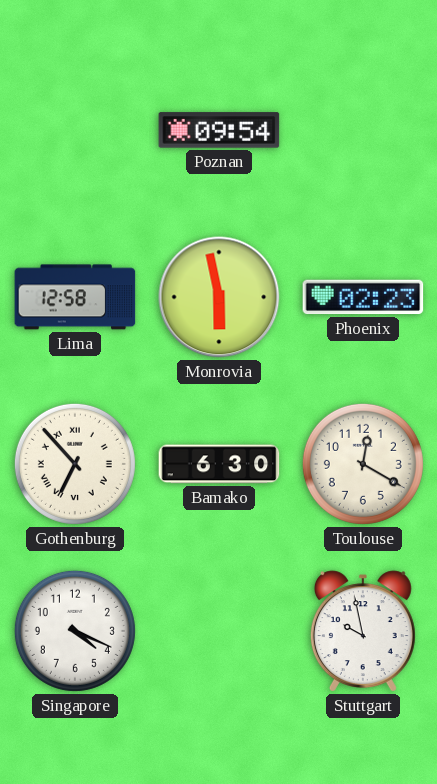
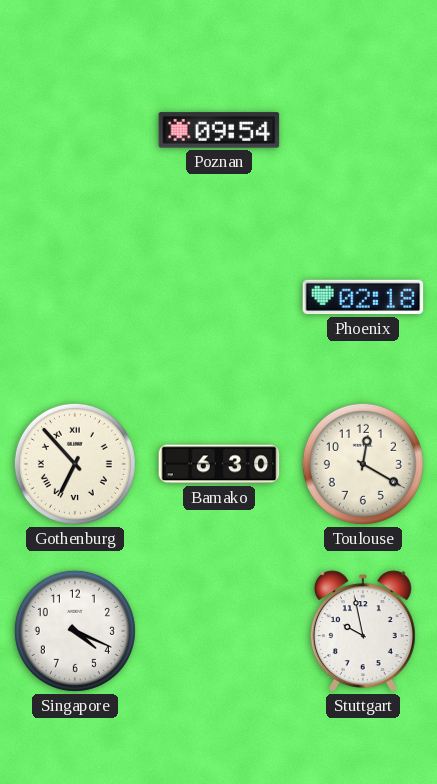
Lima: 12:58 -> none (75, 297)
Monrovia: 5:58 -> none (219, 297)
Phoenix: 02:23 -> 02:18 (363, 297)
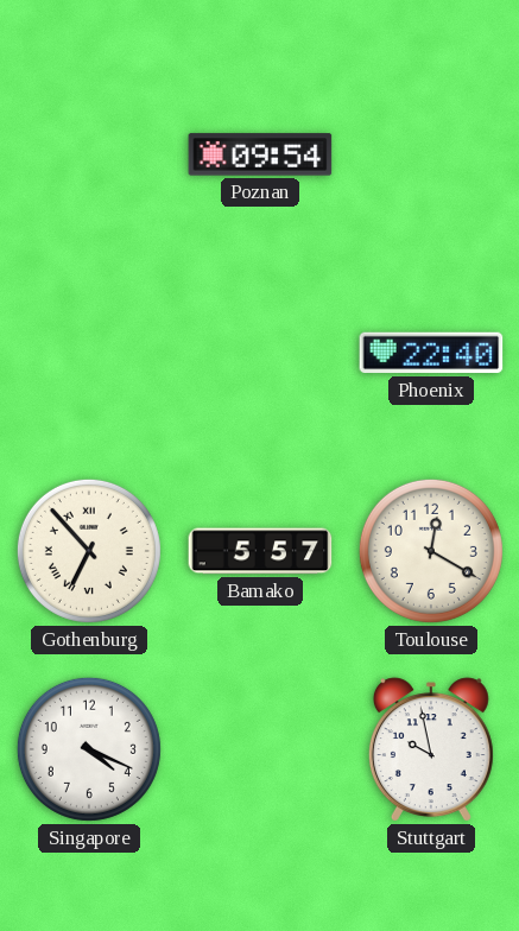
Phoenix: 02:18 -> 22:40 (431, 353)
Bamako: 6:30 -> 5:57 (260, 551)
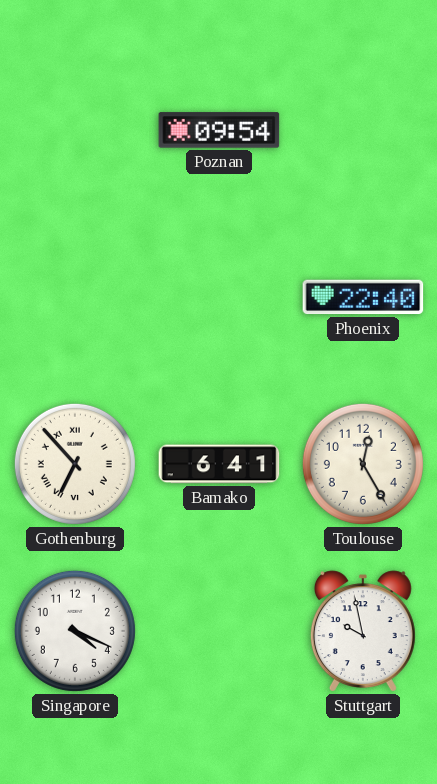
Bamako: 5:57 -> 6:41 (219, 464)
Toulouse: 12:20 -> 12:25 (363, 464)
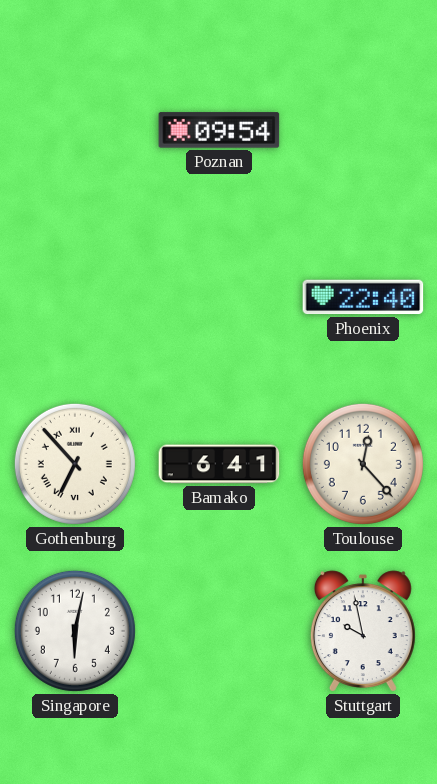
Toulouse: 12:25 -> 12:23 (363, 464)
Singapore: 4:19 -> 6:02 (75, 631)
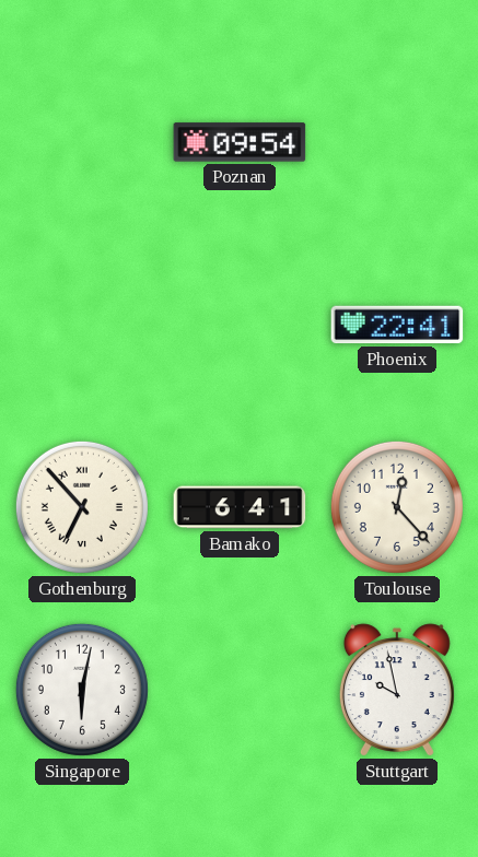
Phoenix: 22:40 -> 22:41 (397, 325)
